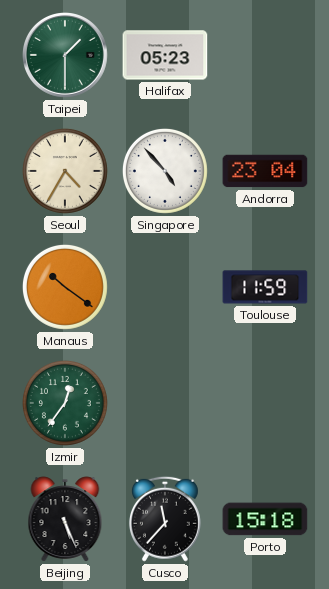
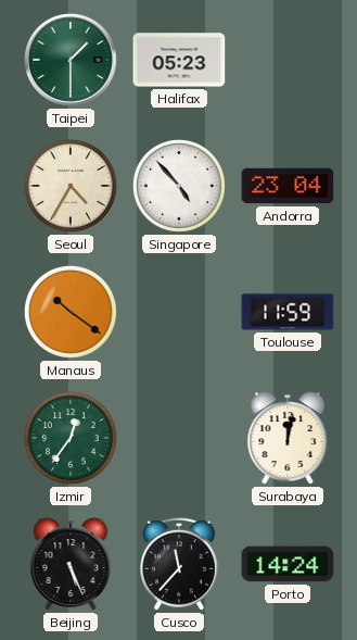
Surabaya: none -> 12:02 (288, 438)
Porto: 15:18 -> 14:24 (288, 564)
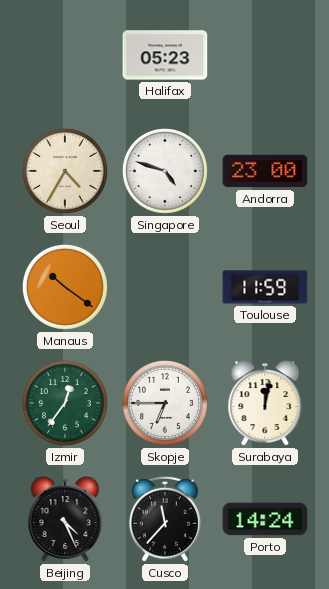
Taipei: 1:30 -> none (72, 61)
Singapore: 4:53 -> 4:48 (165, 171)
Andorra: 23:04 -> 23:00 (265, 171)
Skopje: none -> 6:45 (165, 403)
Beijing: 5:26 -> 4:26 (65, 519)
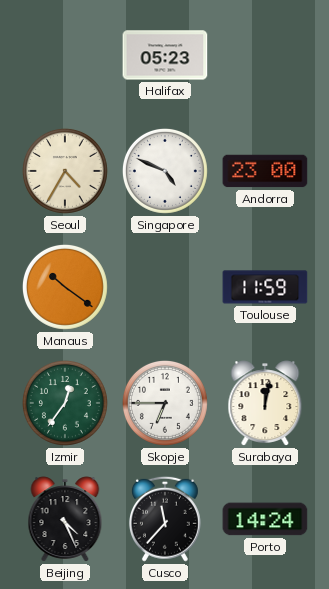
Singapore: 4:48 -> 4:49 (165, 171)
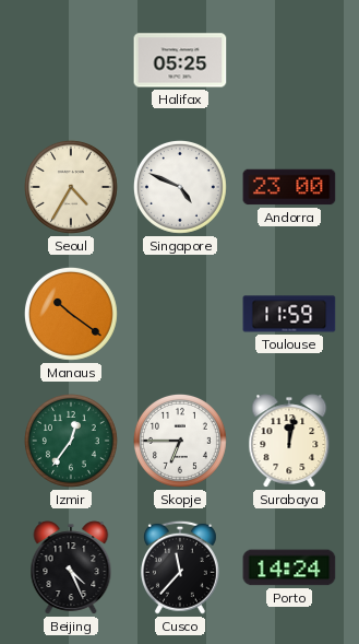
Halifax: 05:23 -> 05:25 (180, 60)
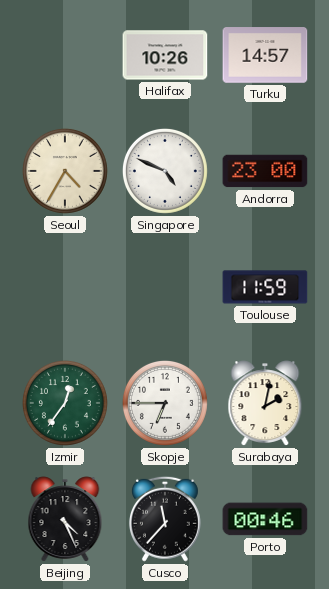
Halifax: 05:25 -> 10:26 (165, 55)
Turku: none -> 14:57 (265, 55)
Manaus: 10:21 -> none (71, 314)
Surabaya: 12:02 -> 2:02 (265, 403)
Porto: 14:24 -> 00:46 (265, 519)
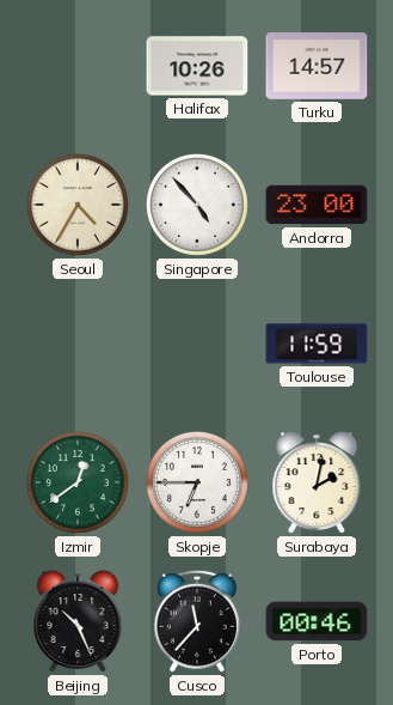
Singapore: 4:49 -> 4:53 (197, 205)
Izmir: 12:36 -> 12:39 (78, 482)
Beijing: 4:26 -> 10:26 (78, 621)
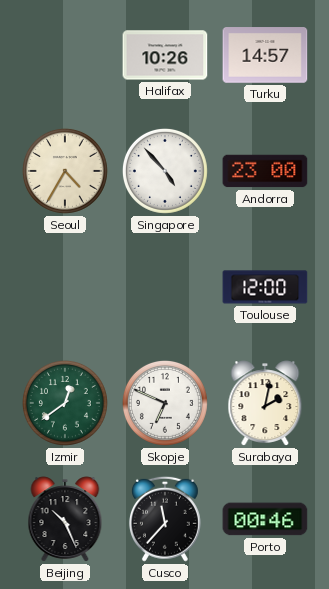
Toulouse: 11:59 -> 12:00 (265, 287)
Skopje: 6:45 -> 6:49 (165, 403)
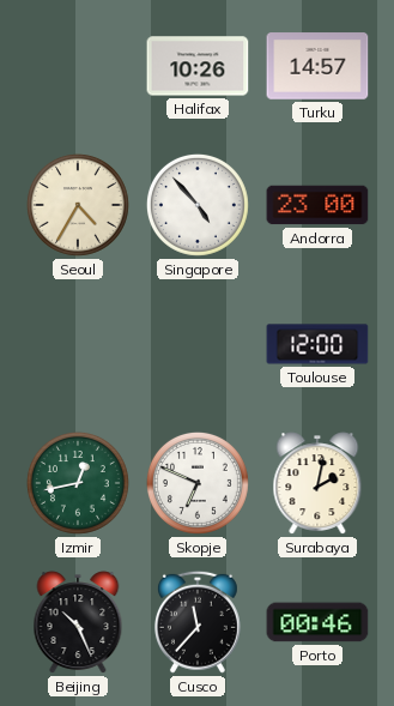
Izmir: 12:39 -> 12:43 (78, 483)
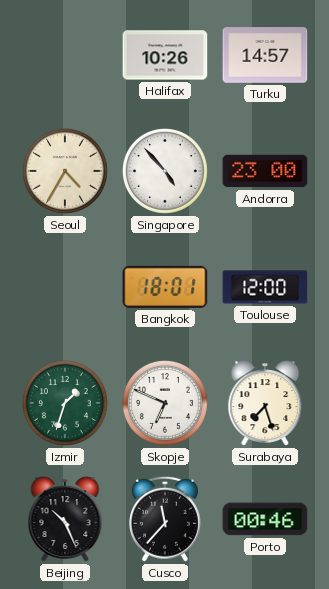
Bangkok: none -> 18:01 (165, 287)
Izmir: 12:43 -> 1:33 (65, 403)
Surabaya: 2:02 -> 7:27 (265, 403)
